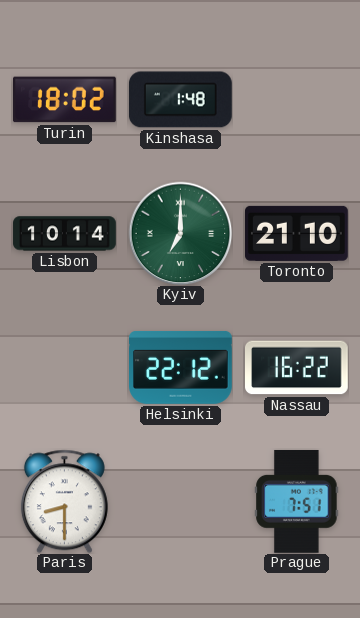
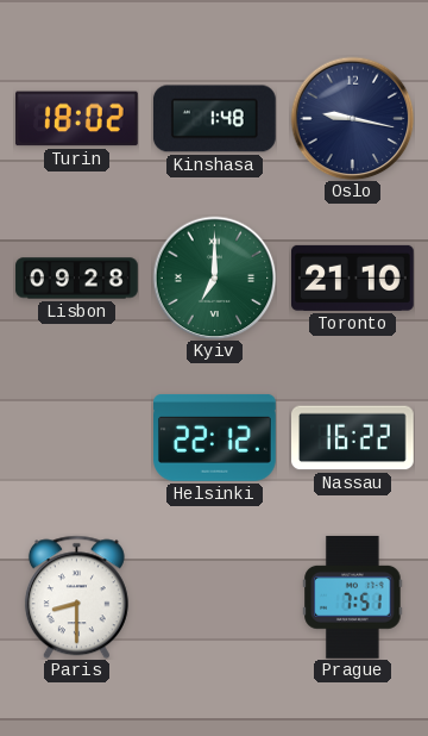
Oslo: none -> 9:17 (352, 118)
Lisbon: 10:14 -> 09:28 (77, 279)
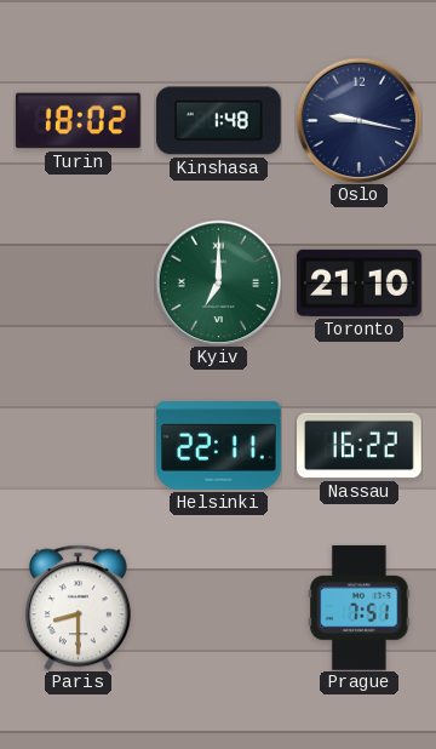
Lisbon: 09:28 -> none (77, 279)
Helsinki: 22:12 -> 22:11 (219, 445)
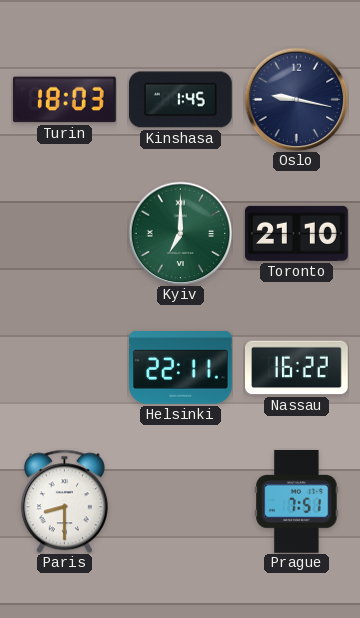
Turin: 18:02 -> 18:03 (65, 100)
Kinshasa: 1:48 -> 1:45 (180, 100)
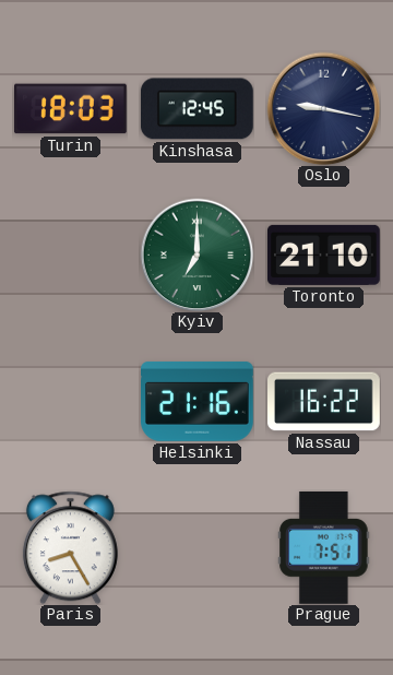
Kinshasa: 1:45 -> 12:45 (196, 109)
Helsinki: 22:11 -> 21:16 (198, 401)
Paris: 8:30 -> 8:25 (70, 547)
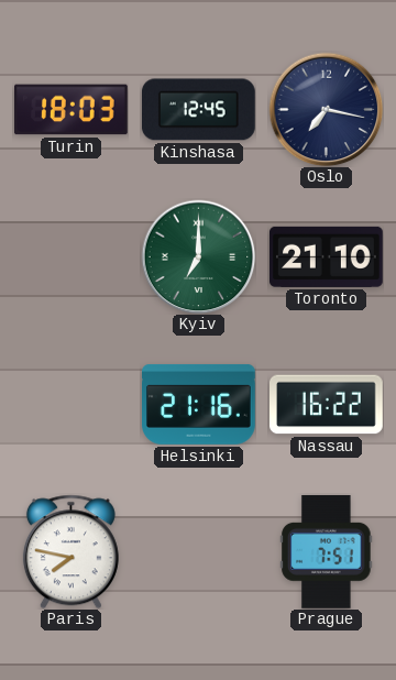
Oslo: 9:17 -> 7:17 (326, 109)
Paris: 8:25 -> 7:47 (70, 551)
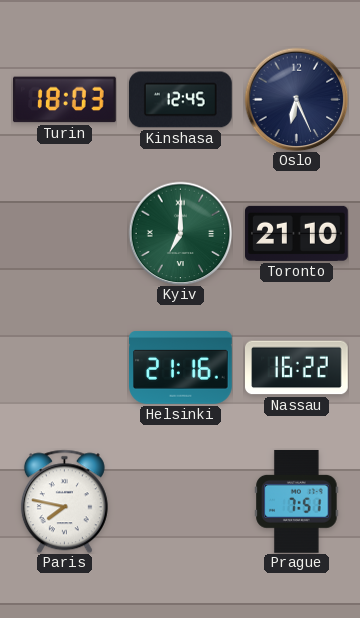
Oslo: 7:17 -> 6:26 (296, 99)
